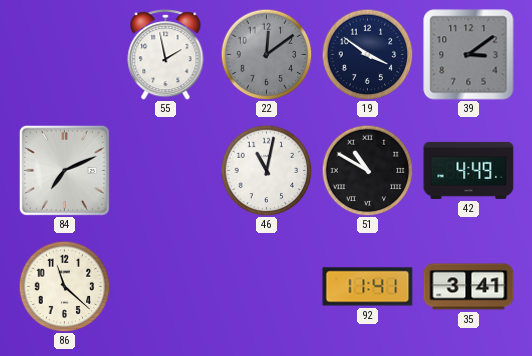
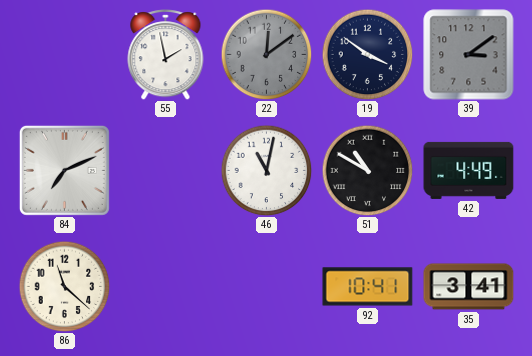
92: 11:41 -> 10:41 (368, 287)
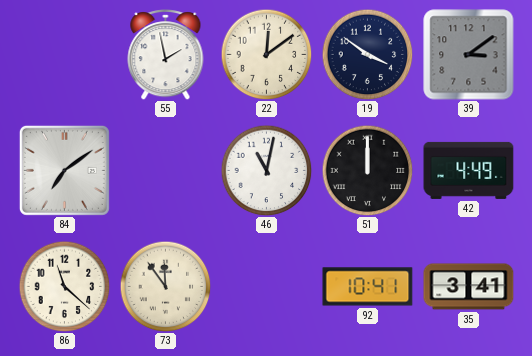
22 dial: grey -> cream (266, 54)
84: 7:11 -> 7:09 (64, 170)
51: 10:50 -> 12:00 (367, 170)
73: none -> 11:54 (165, 286)
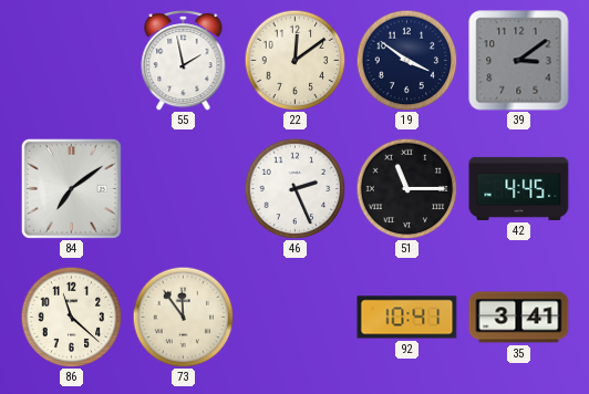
46: 11:02 -> 2:26 (294, 188)
51: 12:00 -> 11:15 (406, 188)
42: 4:49 -> 4:45 (519, 188)
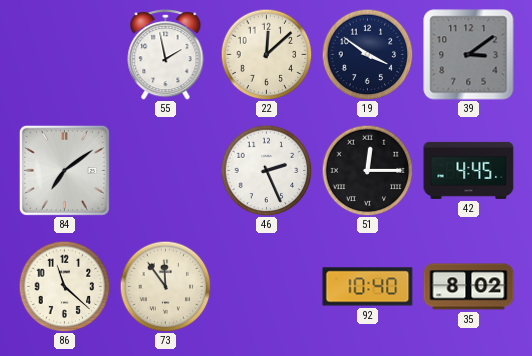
22: 12:09 -> 12:08 (266, 54)
51: 11:15 -> 12:15 (367, 170)
92: 10:41 -> 10:40 (368, 287)
35: 3:41 -> 8:02 (469, 287)
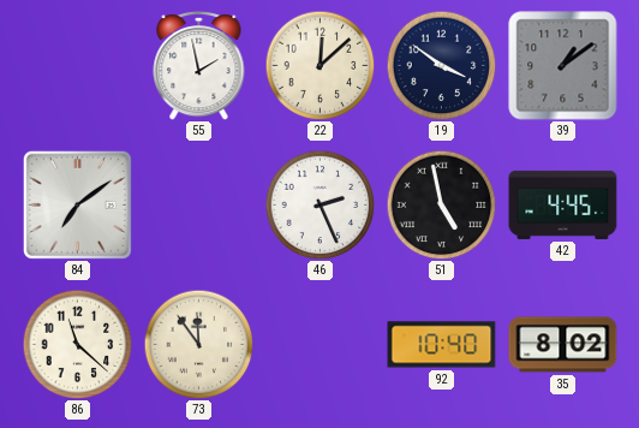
39: 3:09 -> 1:09 (563, 66)
51: 12:15 -> 4:58 (441, 204)
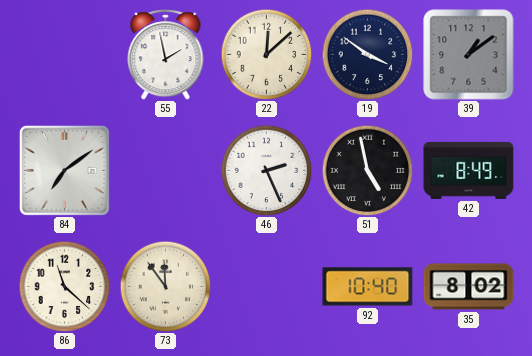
42: 4:45 -> 8:49 (469, 170)
